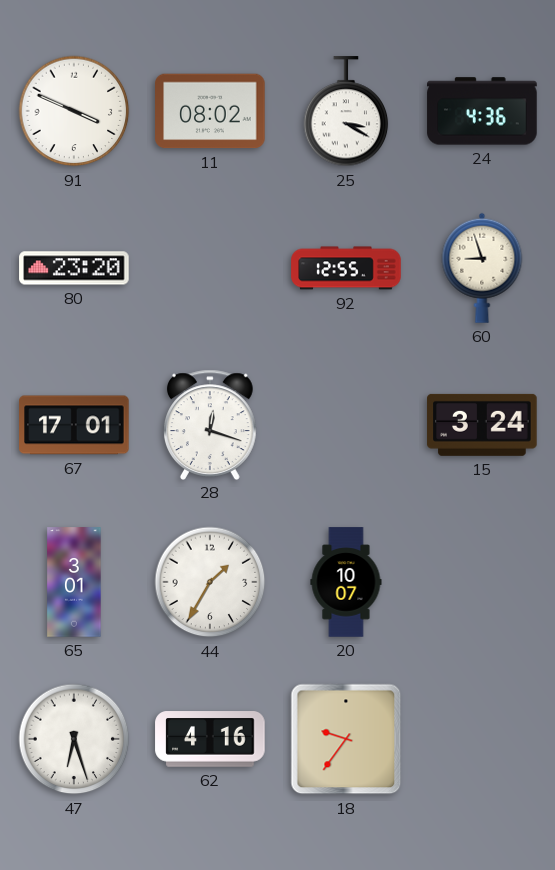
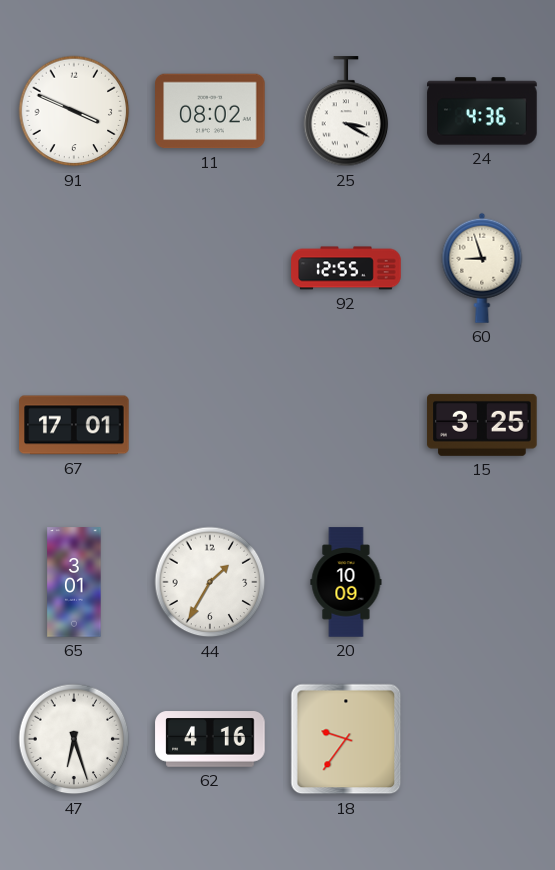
80: 23:20 -> none (74, 268)
28: 12:18 -> none (210, 424)
15: 3:24 -> 3:25 (482, 425)
20: 10:07 -> 10:09 (346, 582)
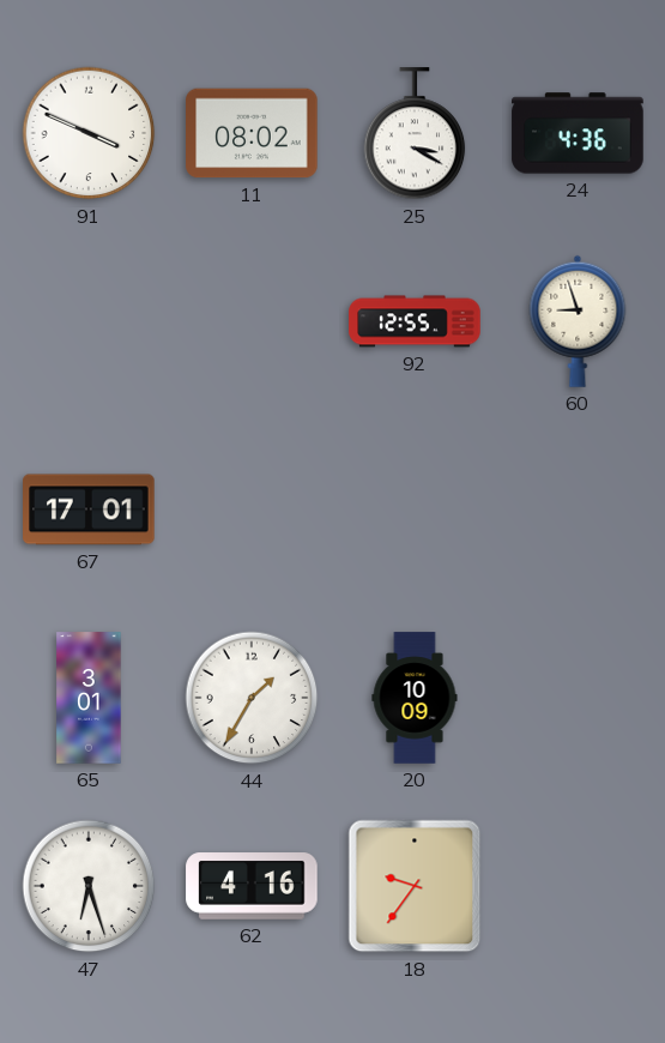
15: 3:25 -> none (482, 425)
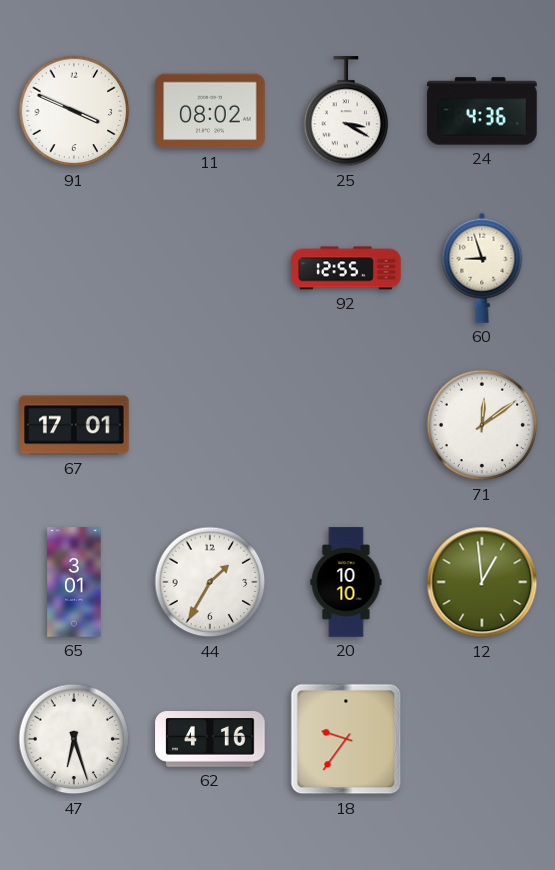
71: none -> 12:09 (482, 425)
20: 10:09 -> 10:10 (346, 582)
12: none -> 12:59 (482, 582)
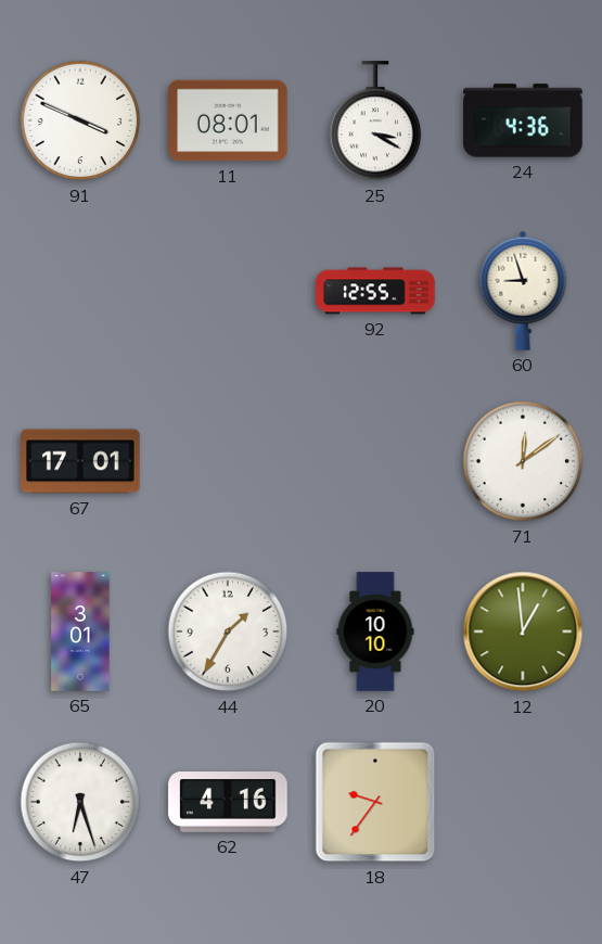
11: 08:02 -> 08:01 (228, 120)
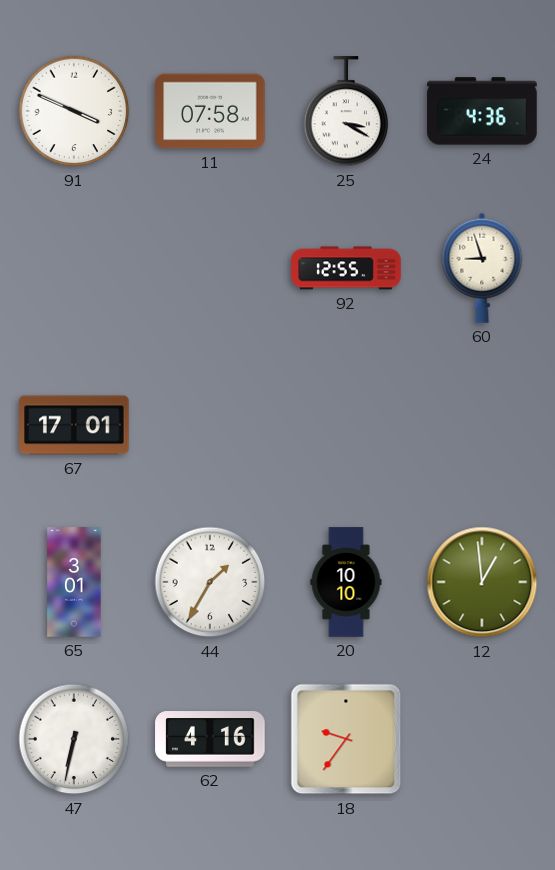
11: 08:01 -> 07:58 (210, 111)
71: 12:09 -> none (523, 461)
47: 6:27 -> 6:32 (74, 739)
